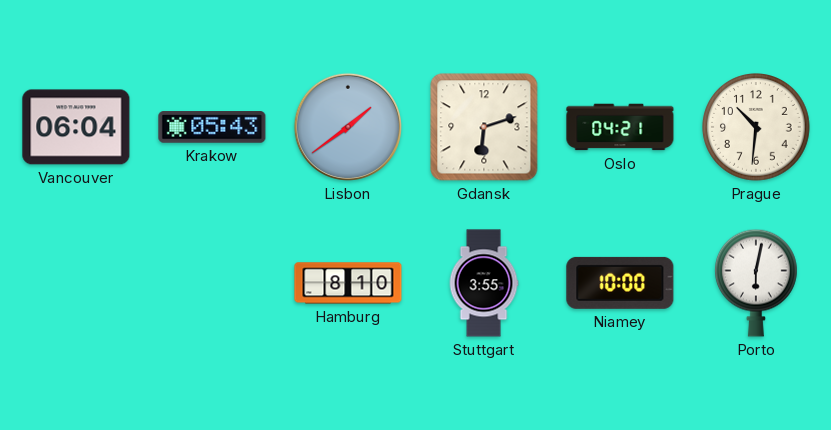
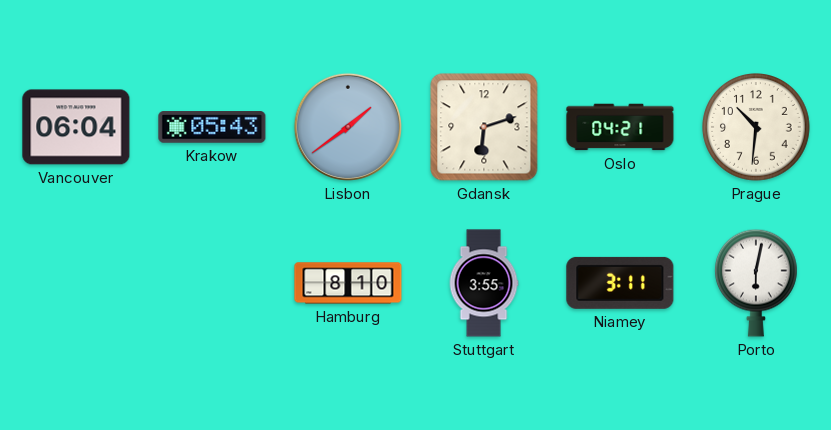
Niamey: 10:00 -> 3:11 (620, 283)
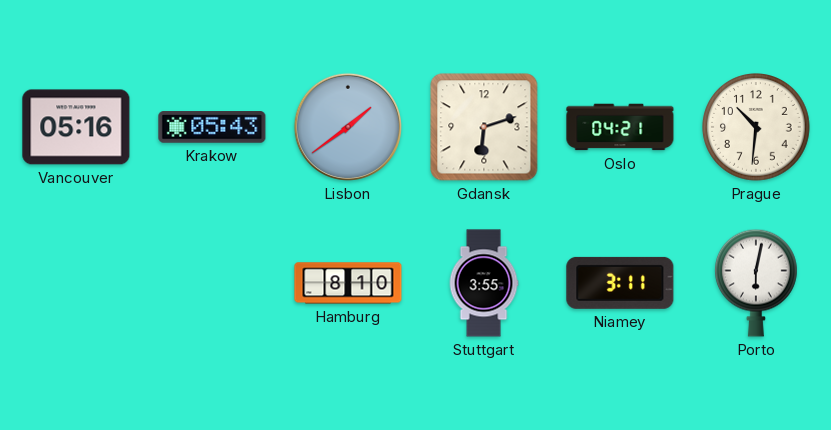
Vancouver: 06:04 -> 05:16 (76, 127)
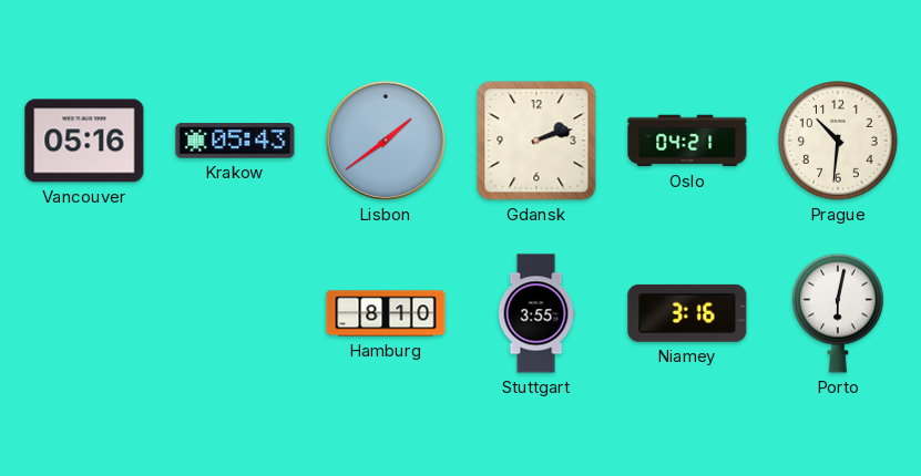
Gdansk: 6:12 -> 2:12 (536, 141)
Niamey: 3:11 -> 3:16 (687, 313)
